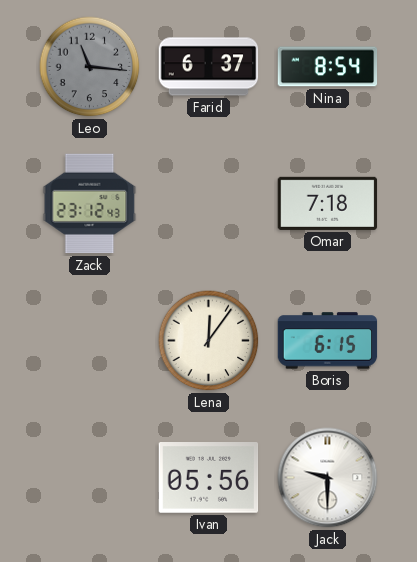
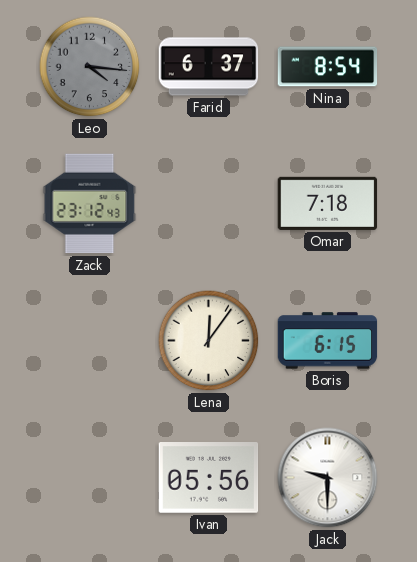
Leo: 11:16 -> 4:16 (90, 67)
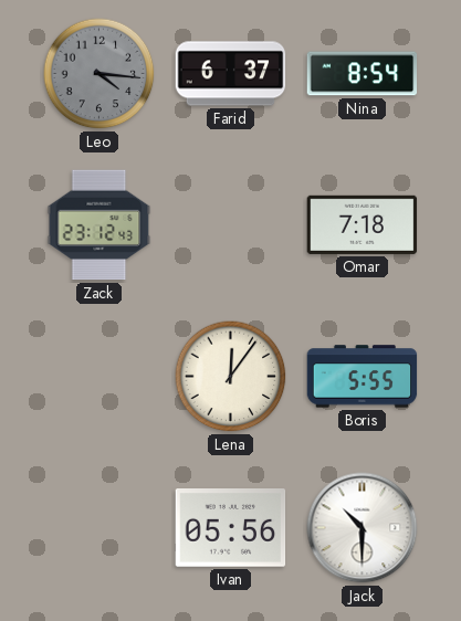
Boris: 6:15 -> 5:55 (363, 377)
Jack: 9:30 -> 10:30 (363, 528)
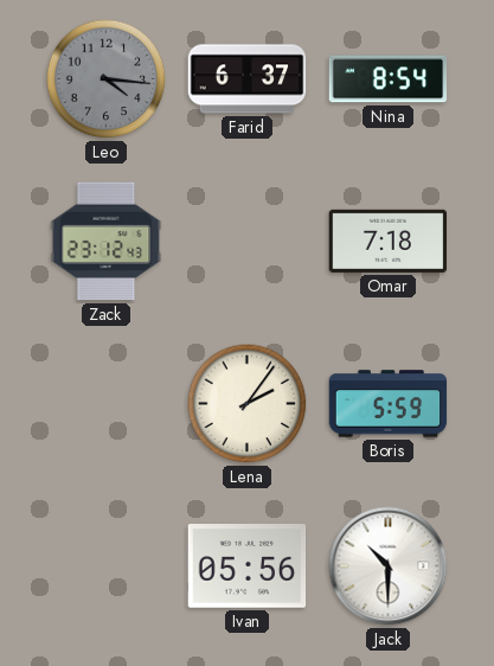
Lena: 12:06 -> 2:06 (248, 404)
Boris: 5:55 -> 5:59 (389, 404)
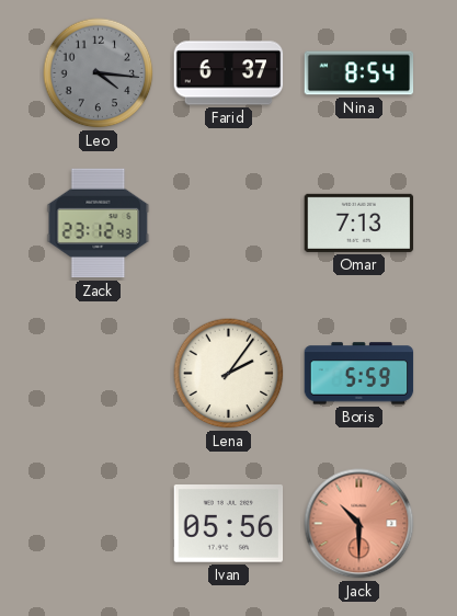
Omar: 7:18 -> 7:13 (359, 223)
Jack dial: white -> salmon (359, 524)
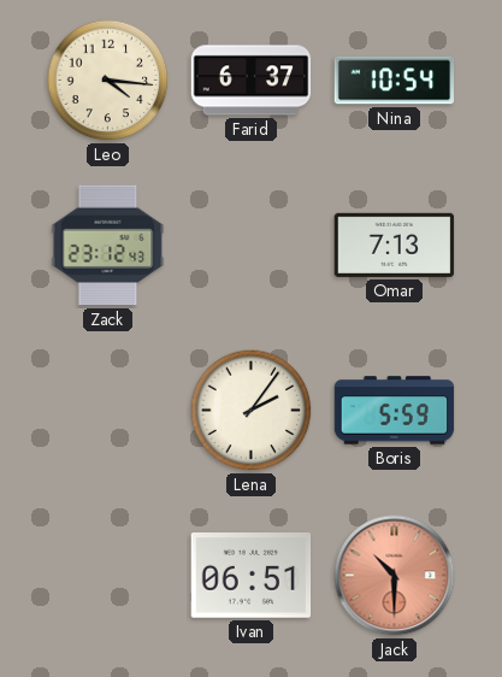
Leo dial: grey -> cream (108, 81)
Nina: 8:54 -> 10:54 (395, 81)
Ivan: 05:56 -> 06:51 (252, 576)
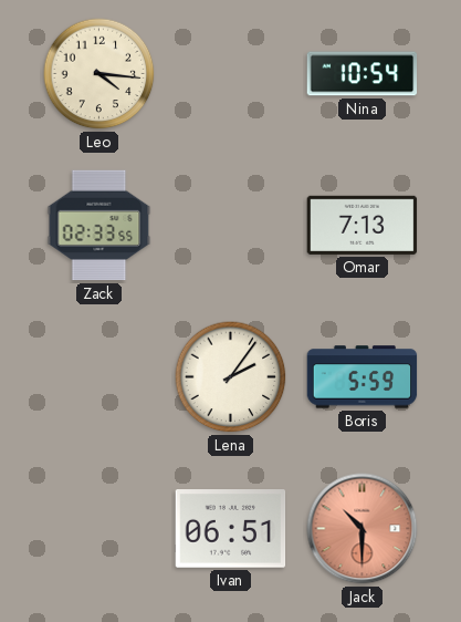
Farid: 6:37 -> none (252, 81)
Zack: 23:12 -> 02:33 (99, 226)
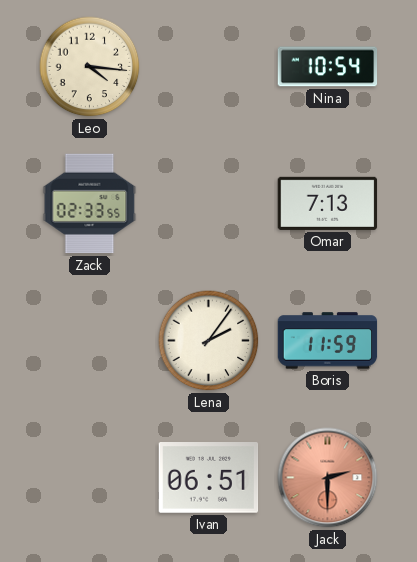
Boris: 5:59 -> 11:59 (328, 341)
Jack: 10:30 -> 2:30 (328, 478)
